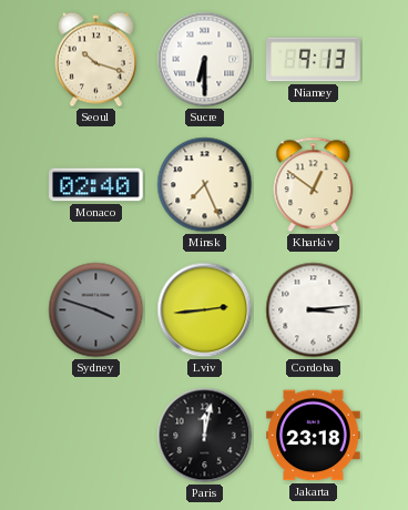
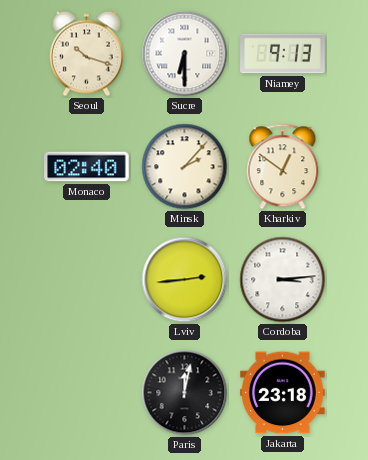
Minsk: 7:26 -> 2:07 (185, 167)
Sydney: 3:48 -> none (96, 310)
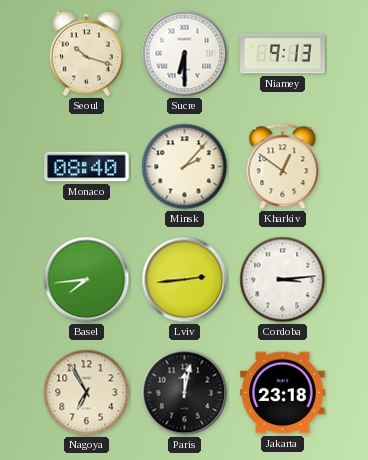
Monaco: 02:40 -> 08:40 (87, 167)
Basel: none -> 7:44 (87, 280)
Nagoya: none -> 6:55 (87, 393)
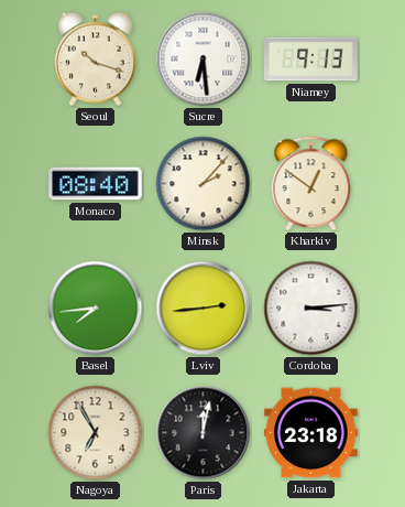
Sucre: 6:30 -> 6:29 (204, 60)
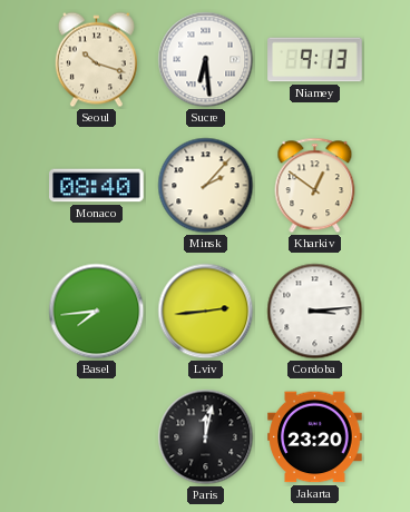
Nagoya: 6:55 -> none (96, 433)
Jakarta: 23:18 -> 23:20 (315, 437)
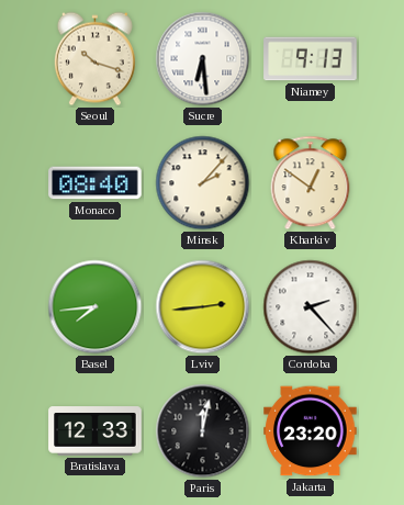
Cordoba: 3:14 -> 2:23 (311, 307)
Bratislava: none -> 12:33 (96, 431)
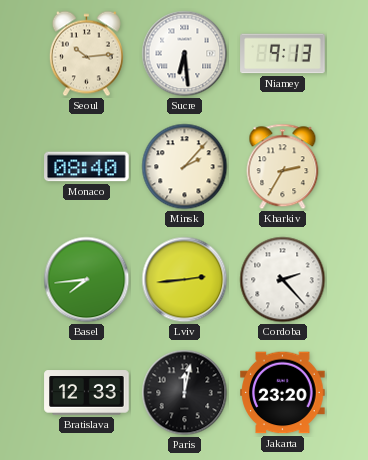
Seoul: 10:18 -> 10:14 (86, 54)
Kharkiv: 12:51 -> 2:35 (283, 167)
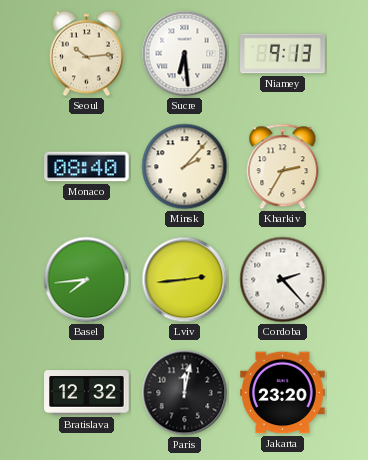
Bratislava: 12:33 -> 12:32 (87, 393)
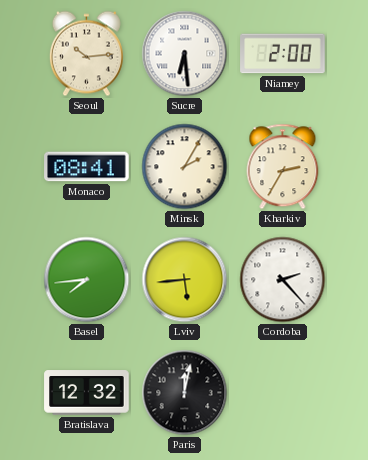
Niamey: 9:13 -> 2:00 (283, 54)
Monaco: 08:40 -> 08:41 (87, 167)
Minsk: 2:07 -> 2:05 (185, 167)
Lviv: 2:44 -> 5:44 (185, 280)
Jakarta: 23:20 -> none (283, 393)
